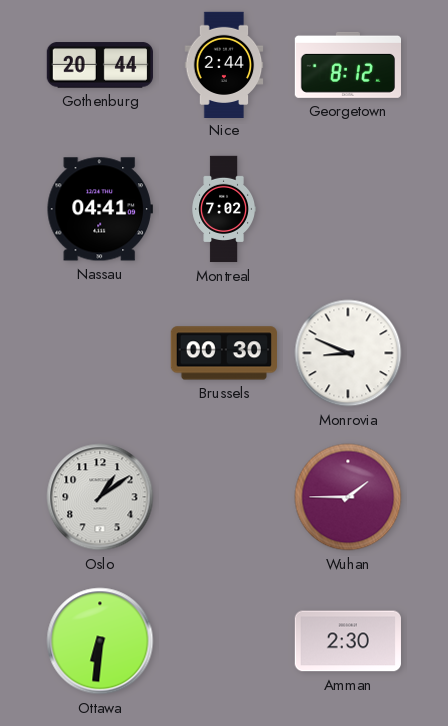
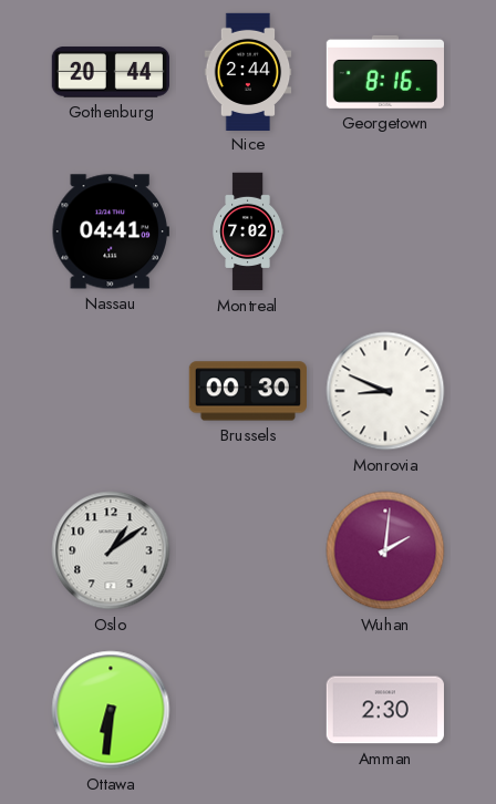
Georgetown: 8:12 -> 8:16 (384, 72)
Wuhan: 1:45 -> 2:01 (385, 550)
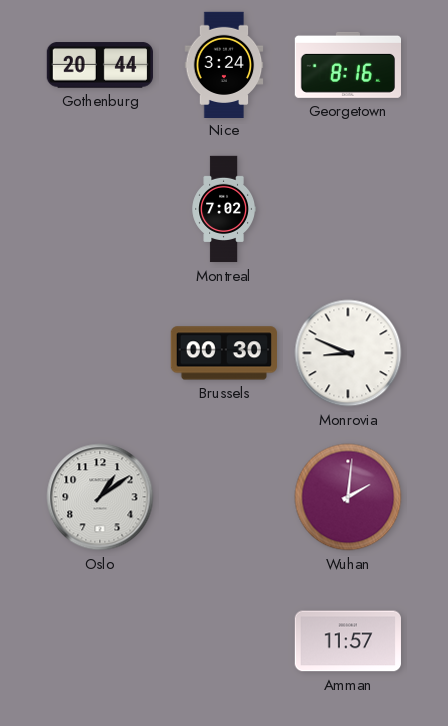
Nice: 2:44 -> 3:24 (224, 64)
Nassau: 04:41 -> none (111, 231)
Ottawa: 6:31 -> none (111, 710)
Amman: 2:30 -> 11:57 (348, 641)
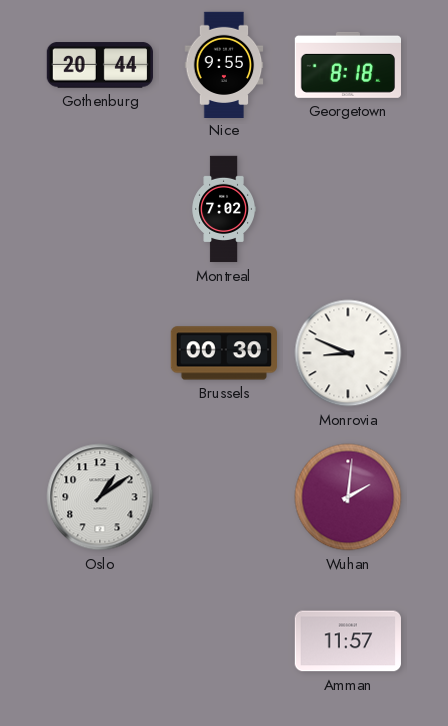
Nice: 3:24 -> 9:55 (224, 64)
Georgetown: 8:16 -> 8:18 (347, 65)
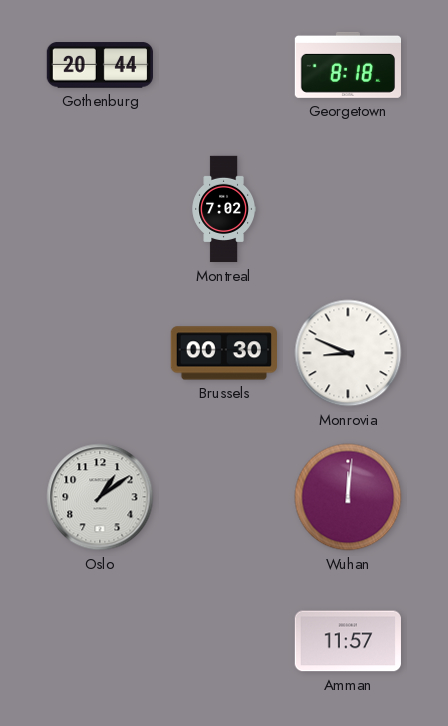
Nice: 9:55 -> none (224, 64)
Wuhan: 2:01 -> 12:01 (348, 497)
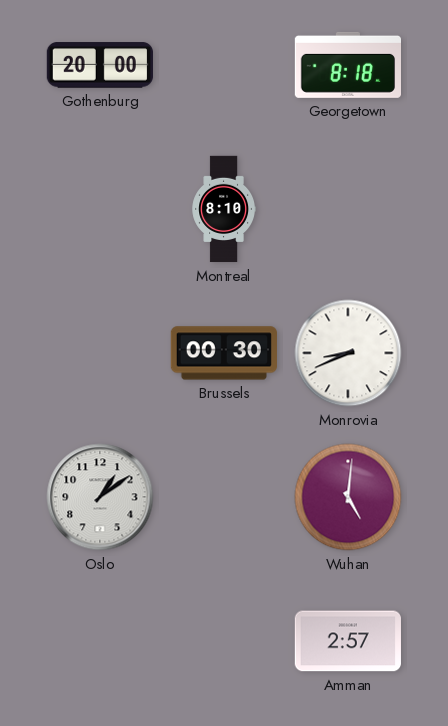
Gothenburg: 20:44 -> 20:00 (100, 65)
Montreal: 7:02 -> 8:10 (223, 209)
Monrovia: 8:49 -> 8:41 (348, 353)
Wuhan: 12:01 -> 5:01 (348, 497)
Amman: 11:57 -> 2:57 (348, 641)
